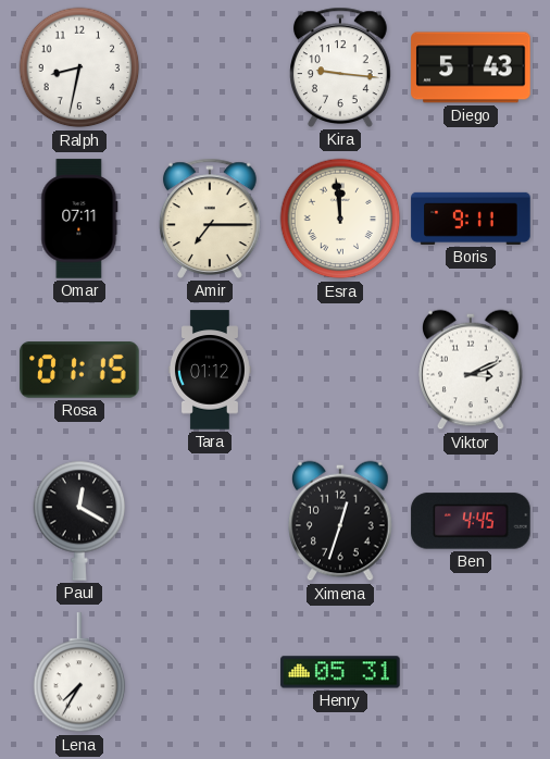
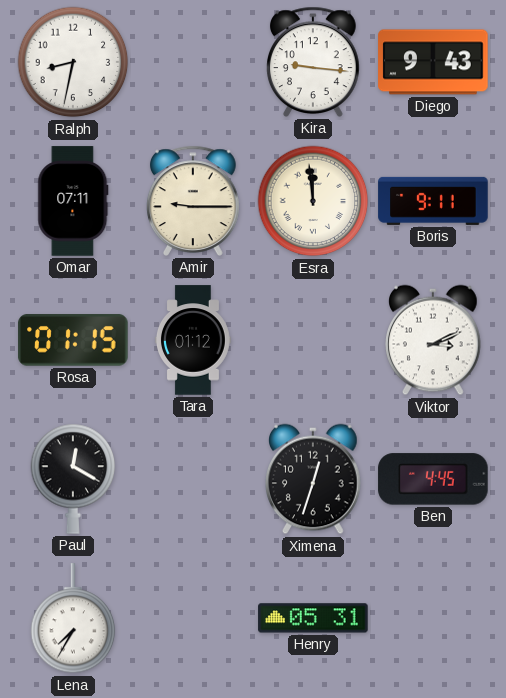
Diego: 5:43 -> 9:43 (433, 62)
Amir: 7:15 -> 9:15 (194, 201)
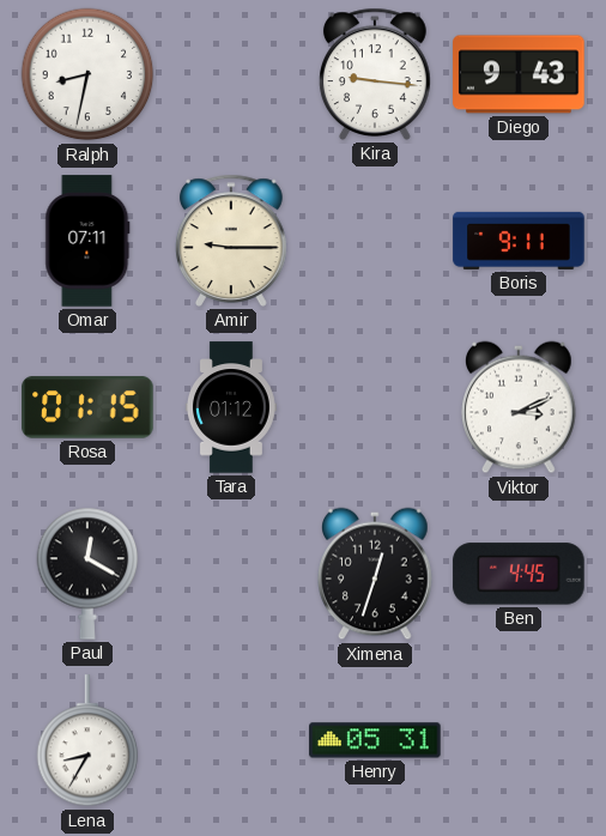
Esra: 11:59 -> none (313, 201)
Lena: 7:35 -> 8:35 (87, 741)
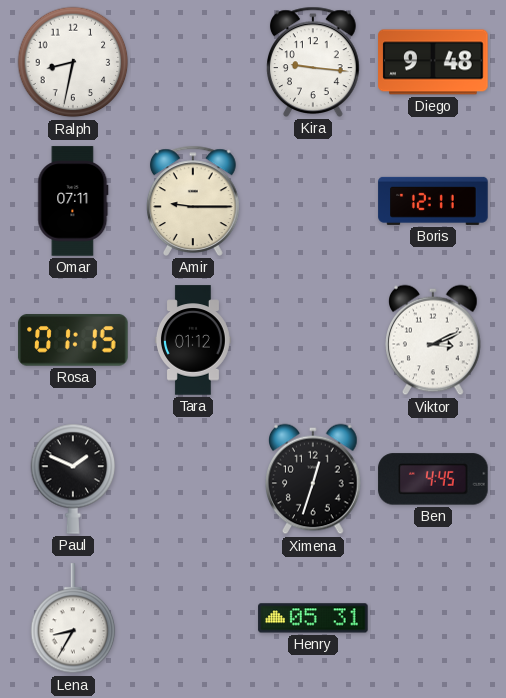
Diego: 9:43 -> 9:48 (433, 62)
Boris: 9:11 -> 12:11 (433, 201)
Paul: 12:20 -> 1:49 (73, 479)
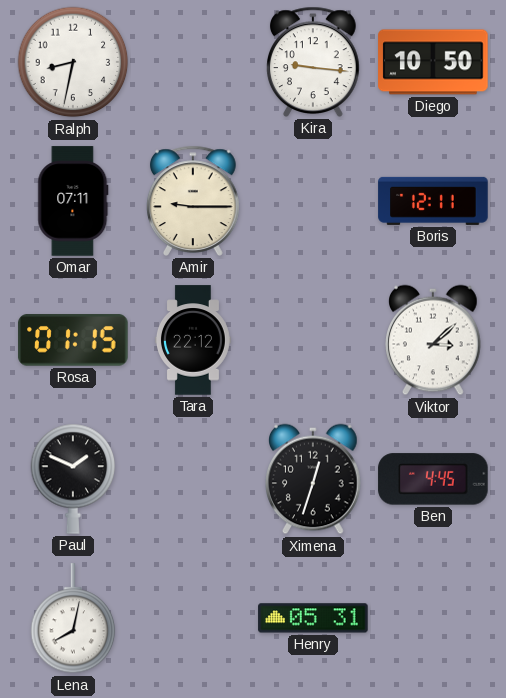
Diego: 9:48 -> 10:50 (433, 62)
Tara: 01:12 -> 22:12 (193, 340)
Viktor: 3:11 -> 3:08 (434, 340)
Lena: 8:35 -> 8:02 (73, 619)
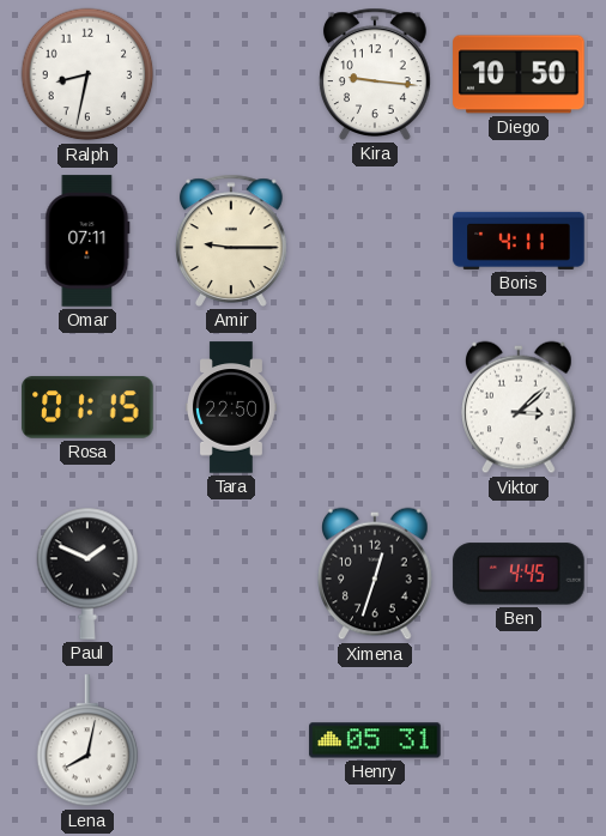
Boris: 12:11 -> 4:11 (519, 241)
Tara: 22:12 -> 22:50 (231, 407)
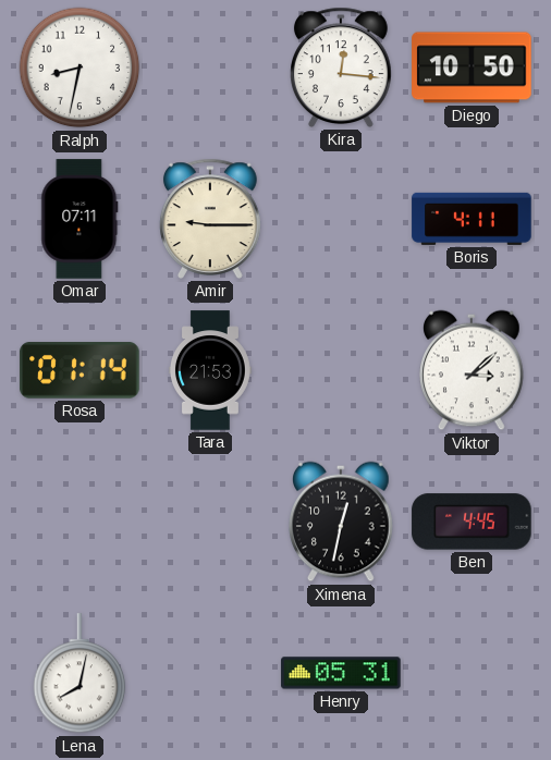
Kira: 9:16 -> 12:16 (342, 68)
Rosa: 01:15 -> 01:14 (79, 370)
Tara: 22:50 -> 21:53 (210, 370)
Paul: 1:49 -> none (87, 574)
Ximena: 12:33 -> 12:32 (342, 522)
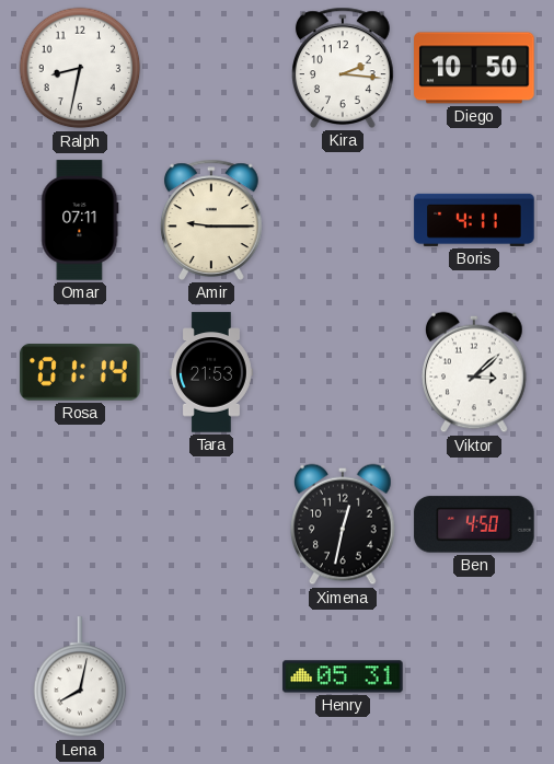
Kira: 12:16 -> 2:16 (344, 68)
Ben: 4:45 -> 4:50 (474, 524)
